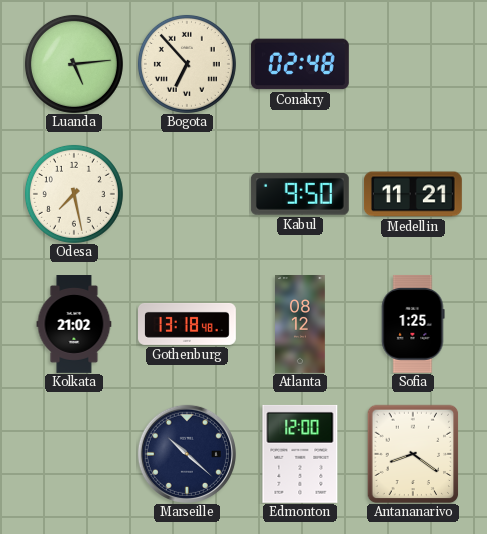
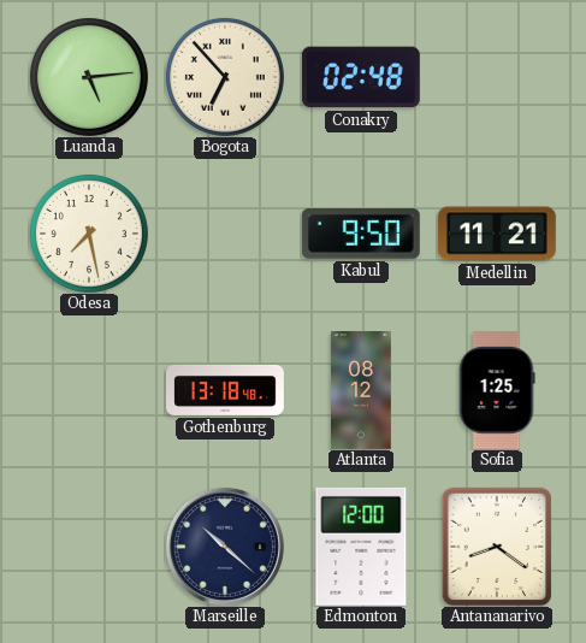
Kolkata: 21:02 -> none (74, 325)
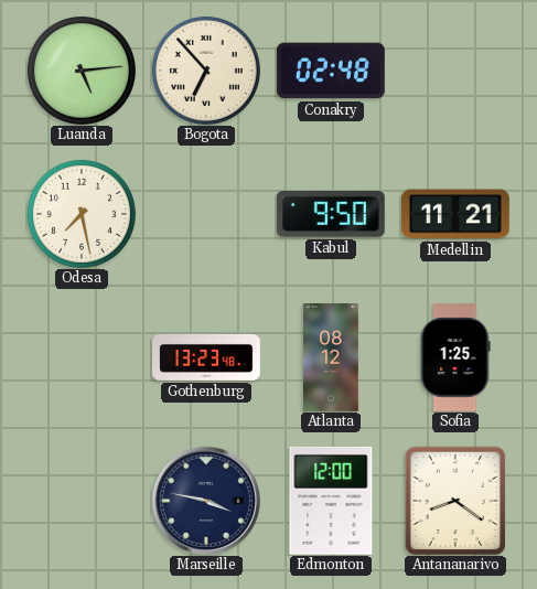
Gothenburg: 13:18 -> 13:23 (207, 357)
Marseille: 10:22 -> 3:47 (206, 501)
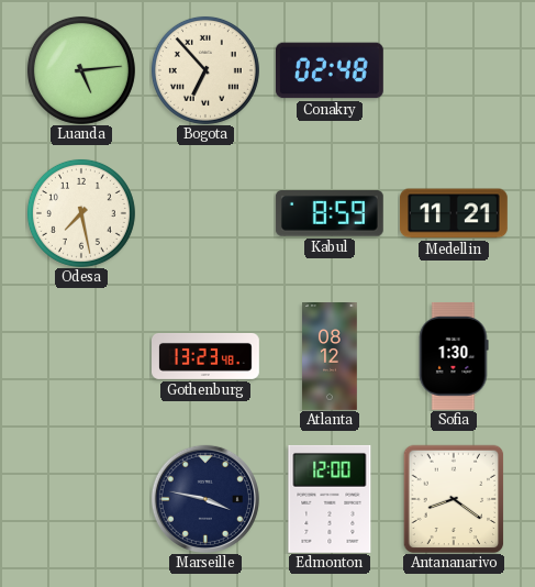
Kabul: 9:50 -> 8:59 (330, 214)
Sofia: 1:25 -> 1:30 (454, 356)
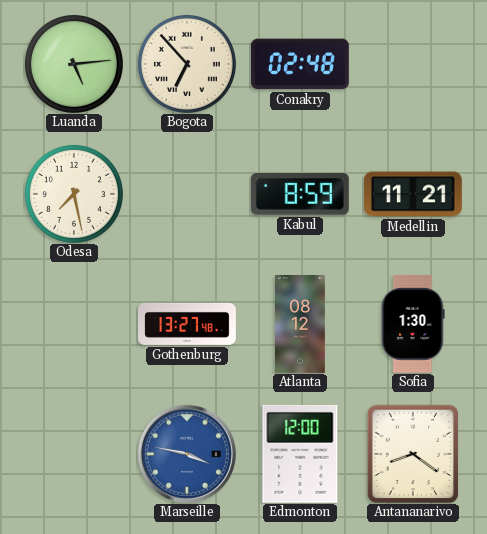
Gothenburg: 13:23 -> 13:27 (188, 324)
Marseille dial: navy -> blue (187, 454)
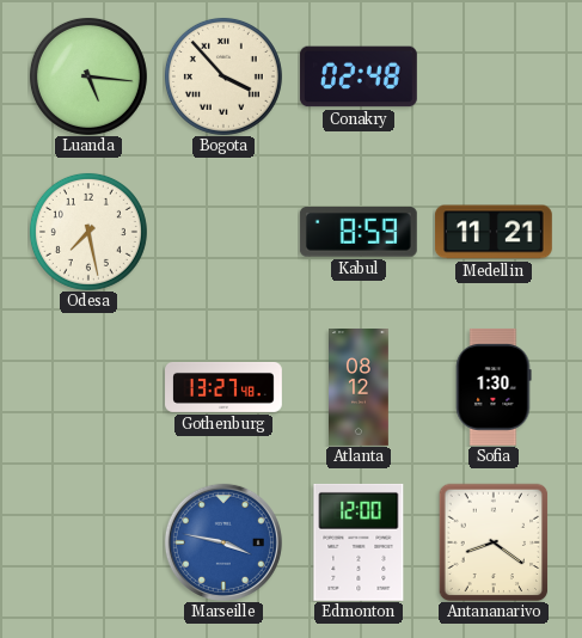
Luanda: 5:14 -> 5:16 (88, 76)
Bogota: 6:53 -> 3:53 (223, 76)
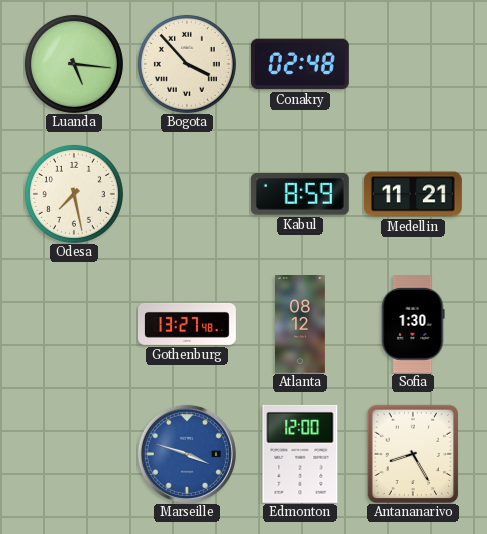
Marseille: 3:47 -> 3:48 (187, 454)
Antananarivo: 8:21 -> 8:25 (413, 454)
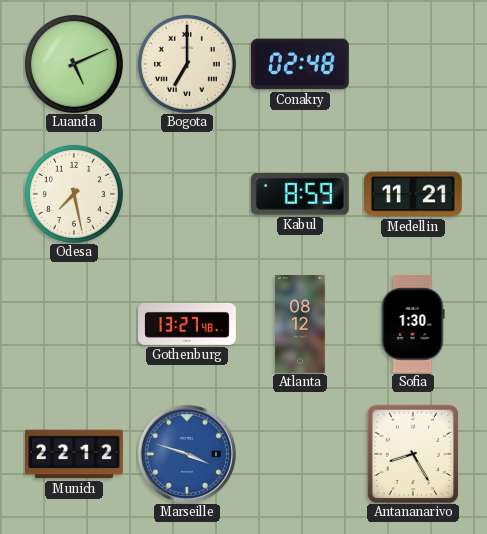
Luanda: 5:16 -> 5:11 (74, 64)
Bogota: 3:53 -> 7:00 (187, 64)
Munich: none -> 22:12 (75, 454)
Edmonton: 12:00 -> none (300, 454)
